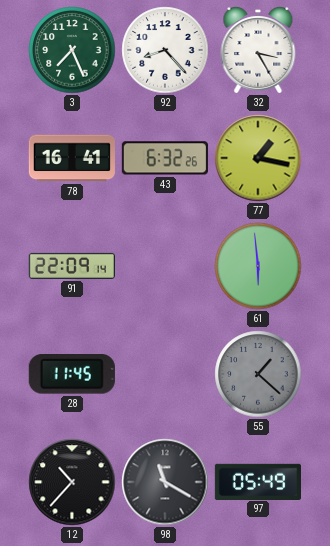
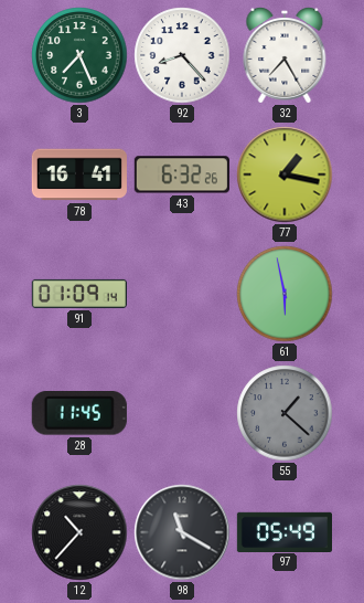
32: 3:25 -> 7:25 (285, 55)
91: 22:09 -> 01:09 (79, 294)
61: 5:59 -> 5:58 (285, 294)
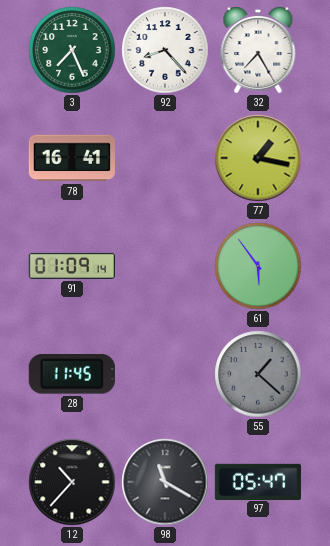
43: 6:32 -> none (182, 174)
61: 5:58 -> 5:54 (258, 266)
97: 05:49 -> 05:47 (257, 481)
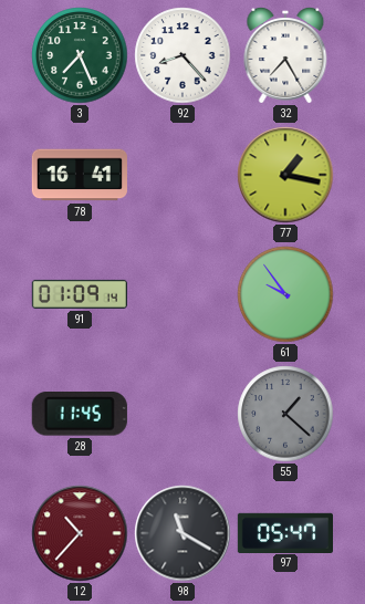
61: 5:54 -> 9:54 (285, 294)
12 dial: black -> burgundy (80, 533)
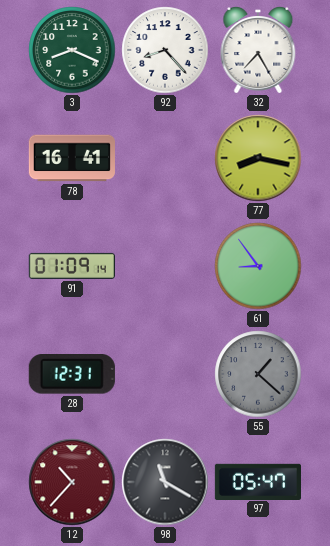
3: 7:26 -> 8:19 (72, 50)
77: 1:17 -> 8:17 (258, 158)
61: 9:54 -> 8:54 (258, 266)
28: 11:45 -> 12:31 (72, 374)
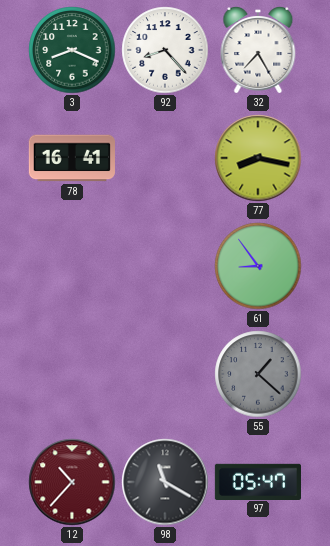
91: 01:09 -> none (72, 266)
28: 12:31 -> none (72, 374)
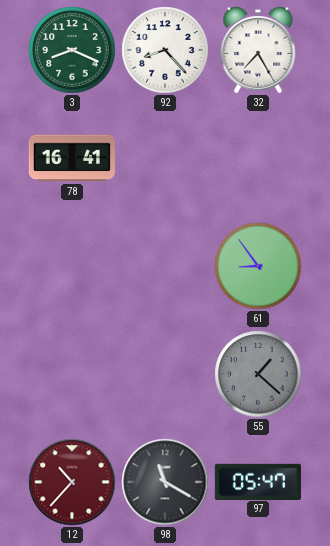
77: 8:17 -> none (258, 158)
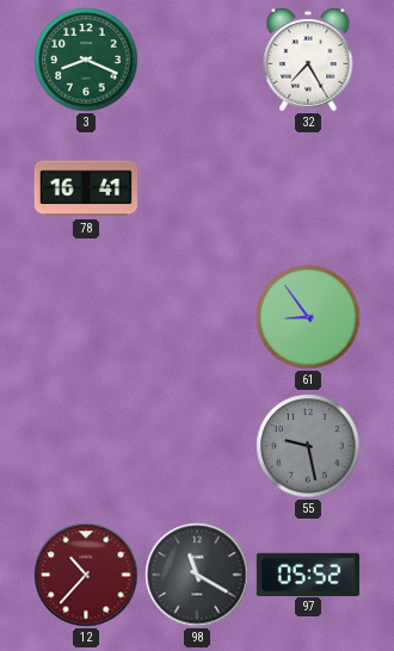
92: 8:23 -> none (165, 50)
55: 1:22 -> 9:28 (308, 446)
97: 05:47 -> 05:52 (307, 573)
